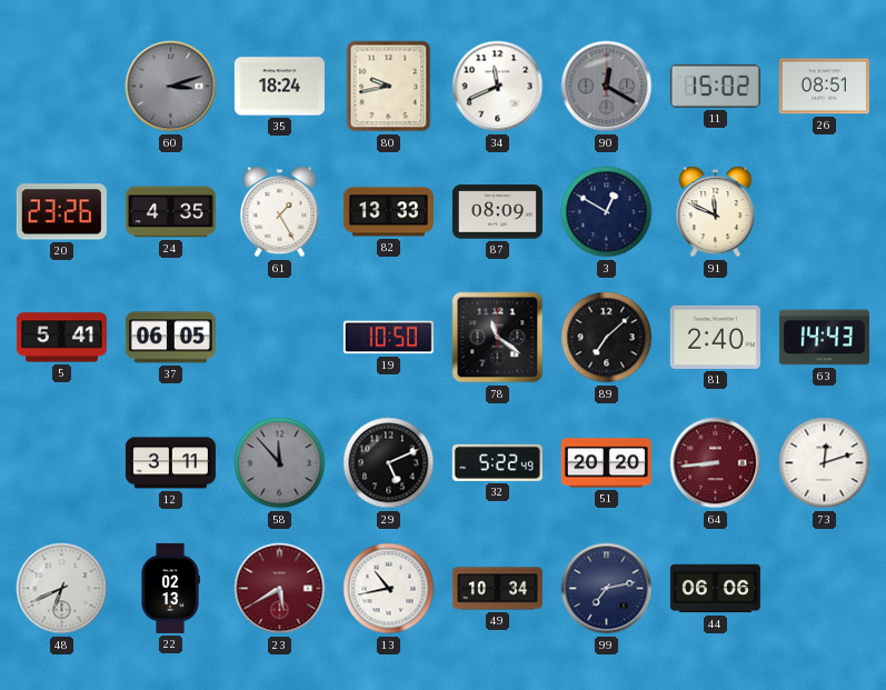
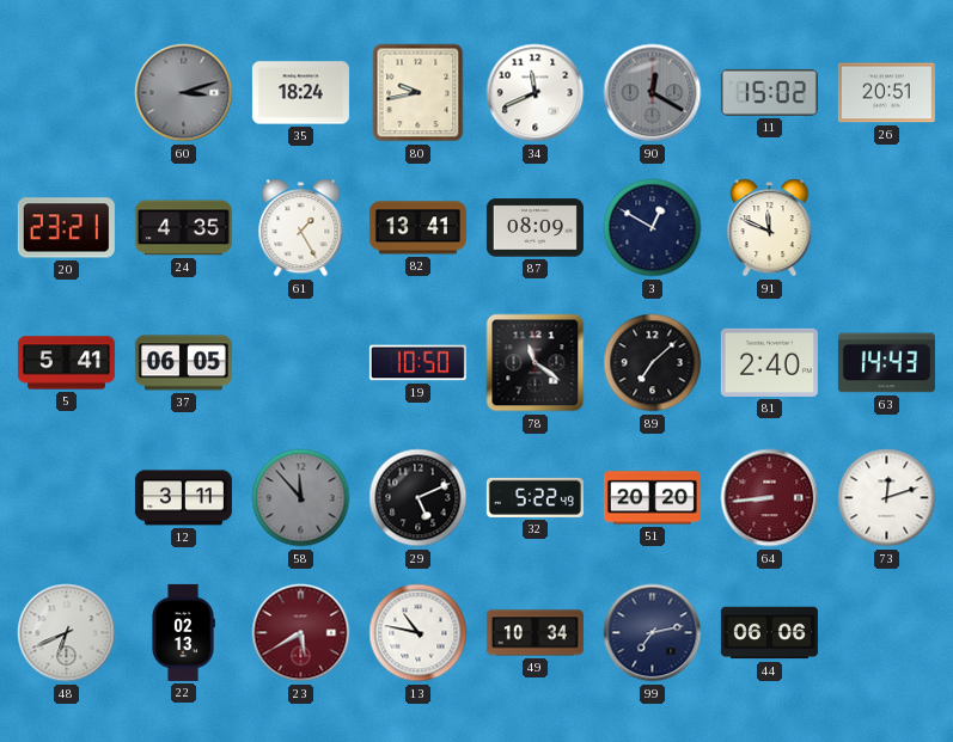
26: 08:51 -> 20:51 (886, 93)
20: 23:26 -> 23:21 (66, 228)
82: 13:33 -> 13:41 (417, 228)
13: 10:43 -> 10:47 (419, 633)
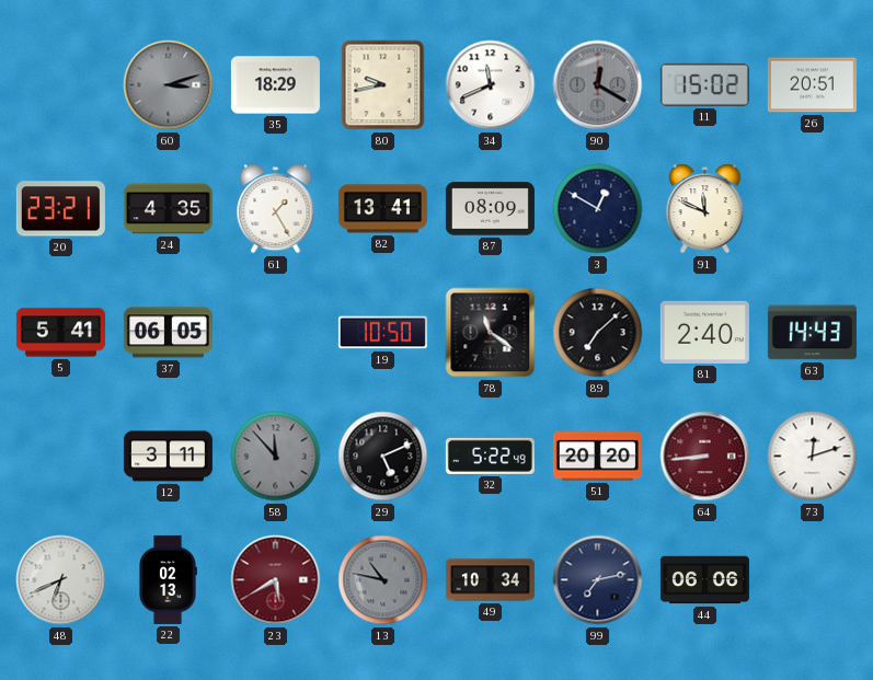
35: 18:24 -> 18:29 (275, 85)
13 dial: white -> grey (383, 580)
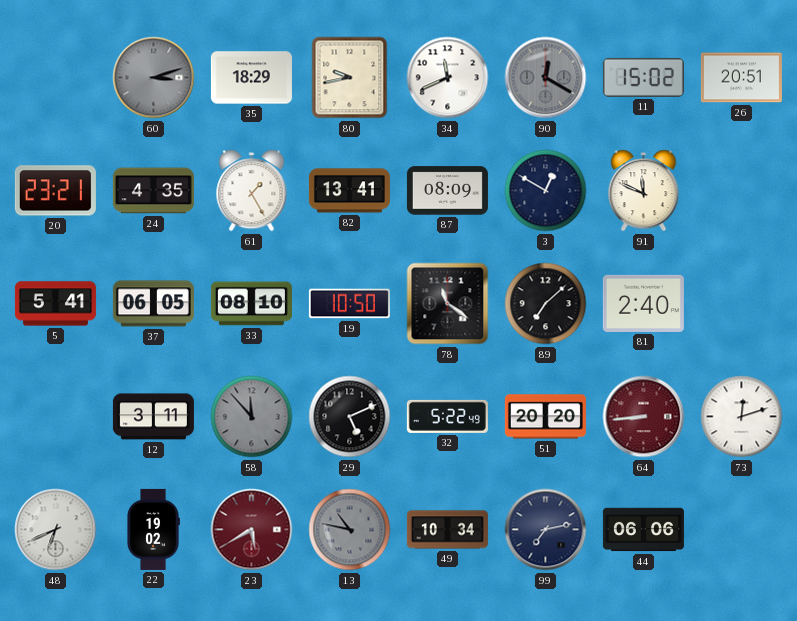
33: none -> 08:10 (251, 304)
63: 14:43 -> none (812, 333)
22: 02:13 -> 19:02 (153, 529)
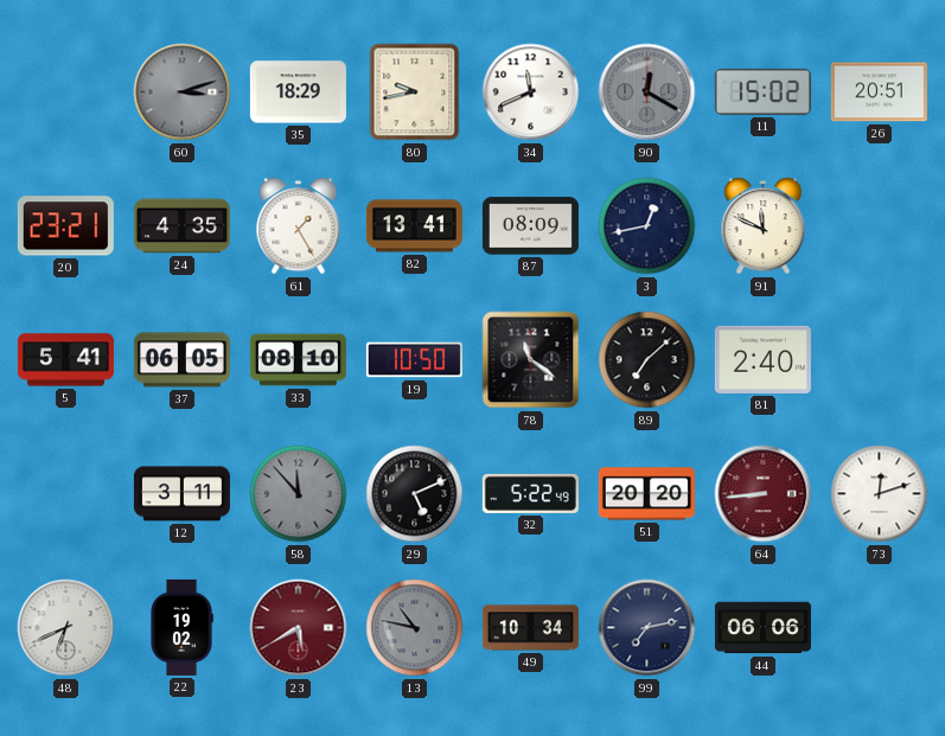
3: 12:50 -> 12:43 (647, 226)
